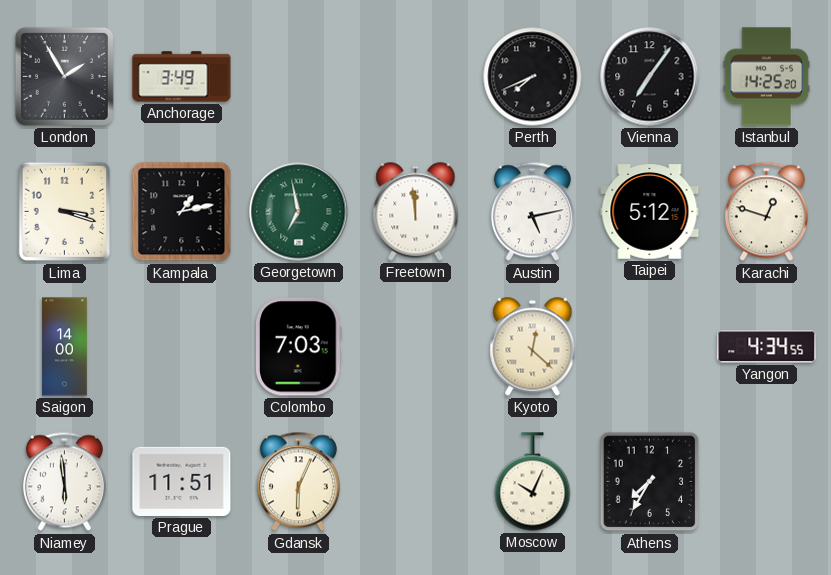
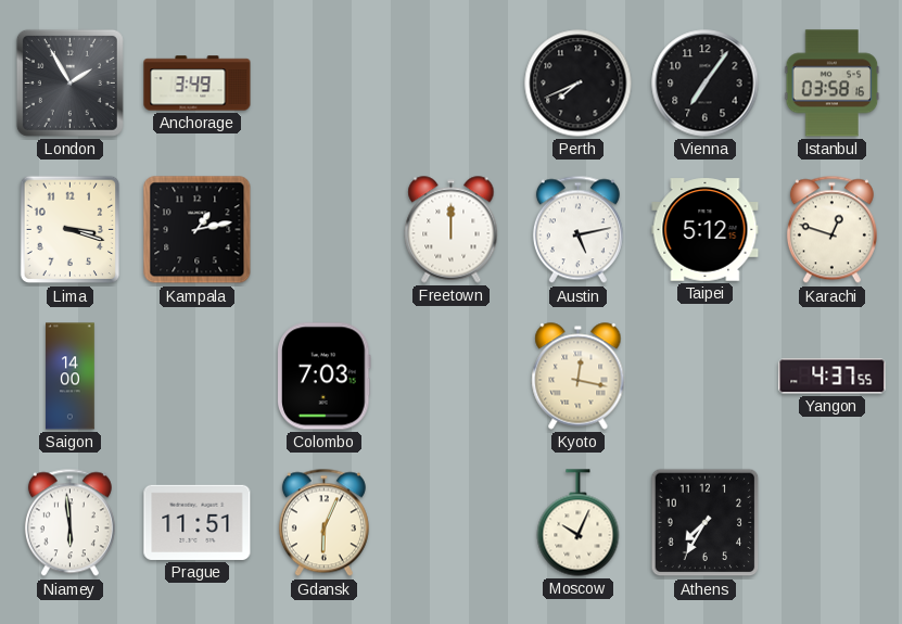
Istanbul: 14:25 -> 03:58 (833, 84)
Georgetown: 6:58 -> none (299, 212)
Freetown: 11:59 -> 12:00 (452, 230)
Kyoto: 12:22 -> 12:17 (579, 377)
Yangon: 4:34 -> 4:37 (833, 377)
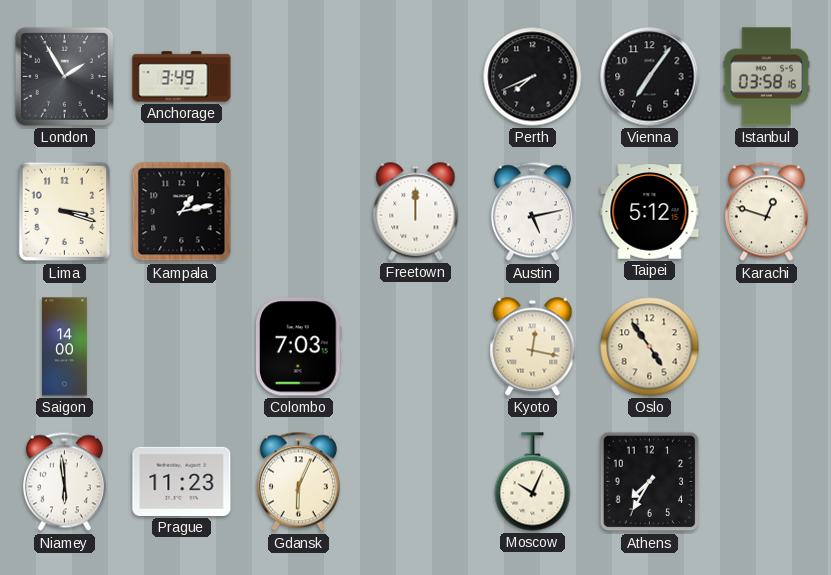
Oslo: none -> 4:54 (650, 347)
Yangon: 4:37 -> none (833, 377)
Prague: 11:51 -> 11:23 (182, 481)
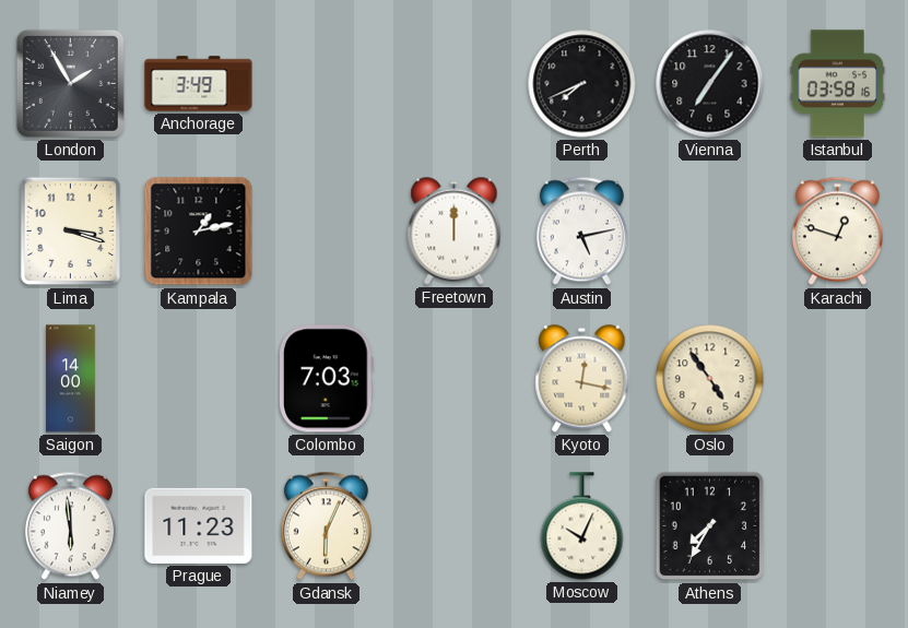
Taipei: 5:12 -> none (650, 212)
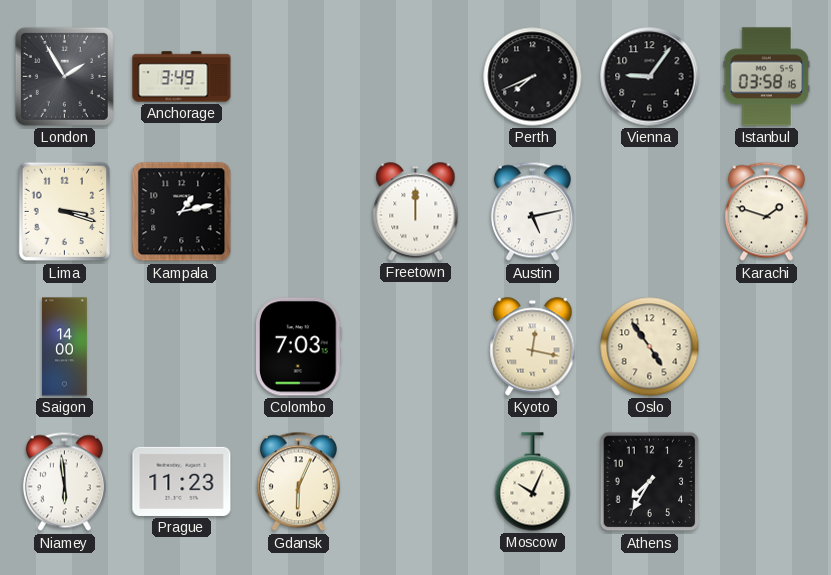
Vienna: 7:06 -> 9:06 (650, 77)
Karachi: 12:48 -> 1:48 (766, 212)
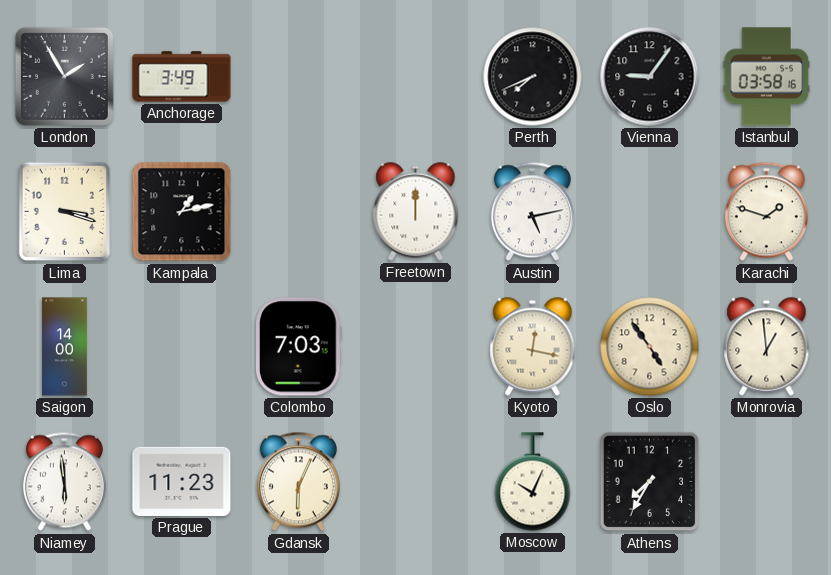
Monrovia: none -> 12:59 (767, 347)
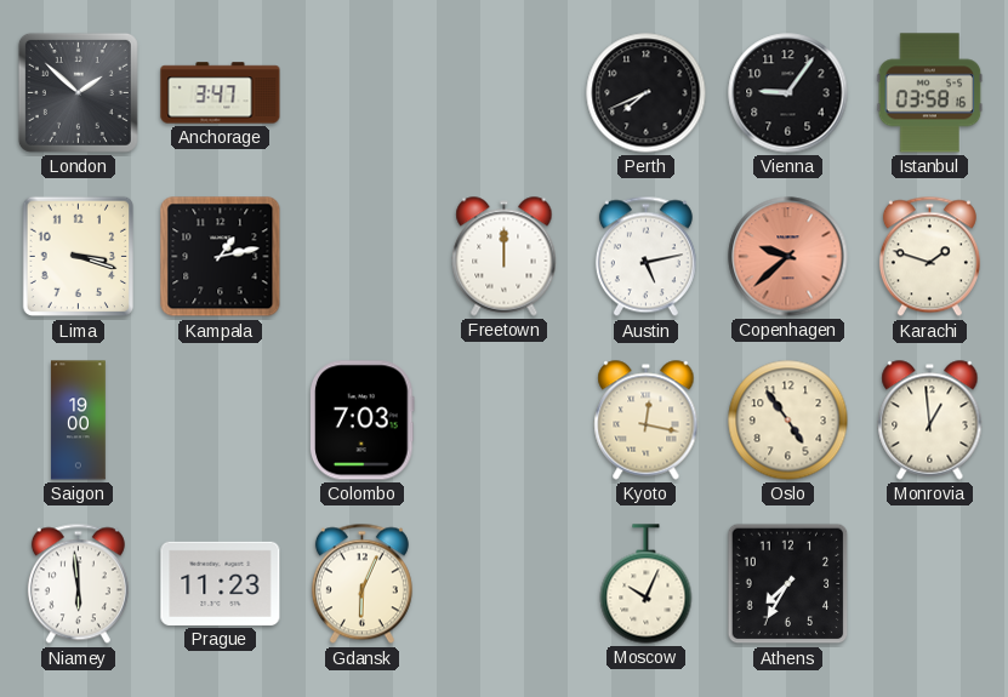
London: 1:55 -> 1:52 (78, 92)
Anchorage: 3:49 -> 3:47 (221, 93)
Copenhagen: none -> 9:38 (788, 257)
Saigon: 14:00 -> 19:00 (79, 421)
